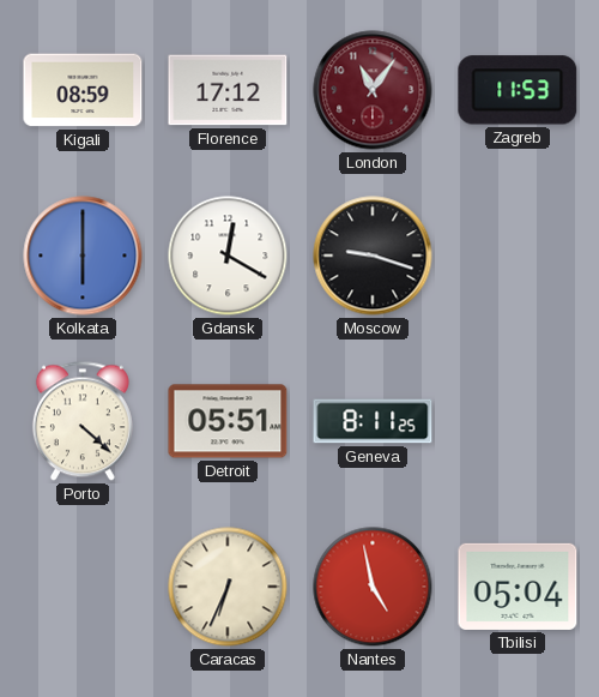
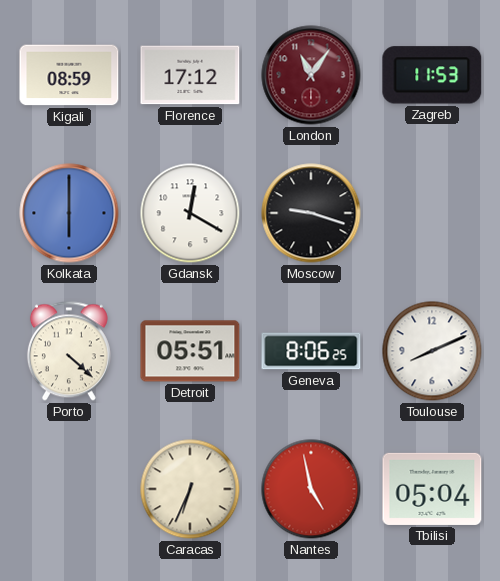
Geneva: 8:11 -> 8:06 (311, 351)
Toulouse: none -> 8:11 (432, 351)
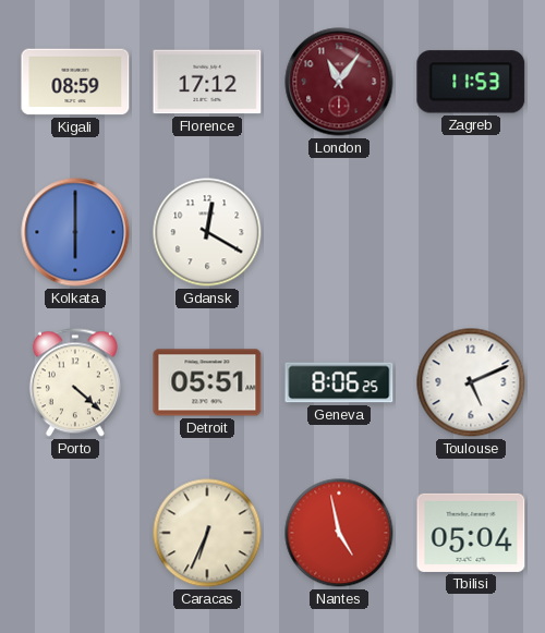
Moscow: 9:18 -> none (311, 213)
Toulouse: 8:11 -> 5:11 (471, 382)
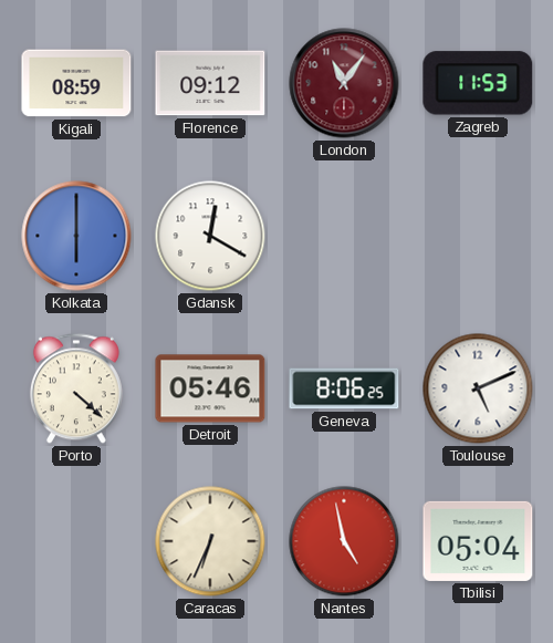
Florence: 17:12 -> 09:12 (210, 83)
Detroit: 05:51 -> 05:46 (210, 388)
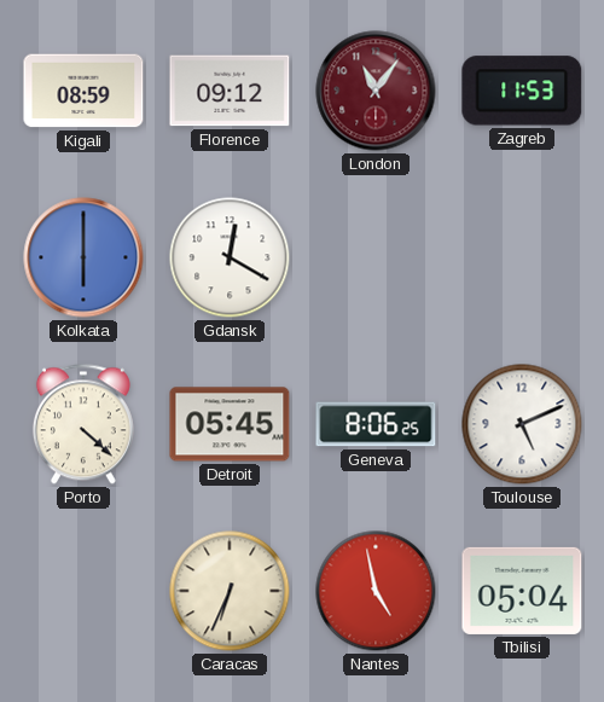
Detroit: 05:46 -> 05:45 (230, 424)
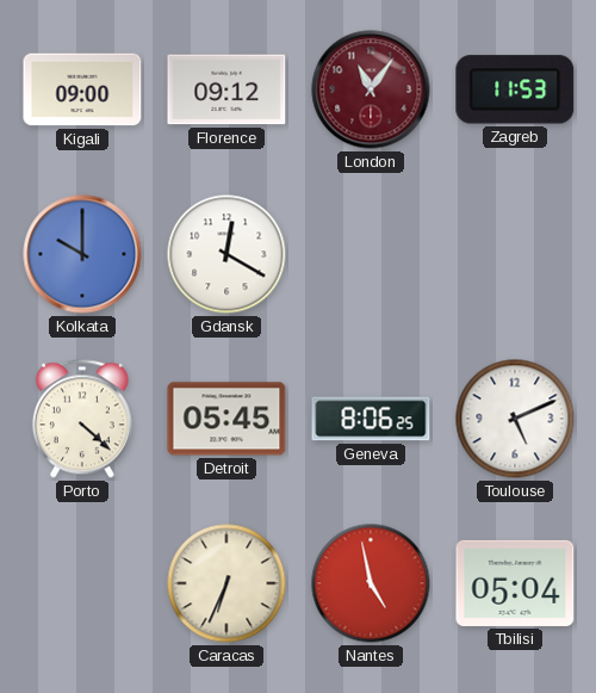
Kigali: 08:59 -> 09:00 (82, 89)
Kolkata: 6:00 -> 10:00 (82, 254)
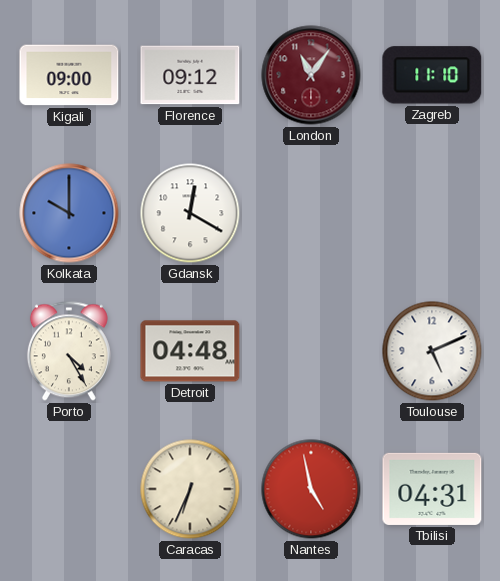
Zagreb: 11:53 -> 11:10 (432, 75)
Porto: 4:22 -> 4:25 (69, 351)
Detroit: 05:45 -> 04:48 (190, 351)
Geneva: 8:06 -> none (371, 419)
Tbilisi: 05:04 -> 04:31 (432, 489)
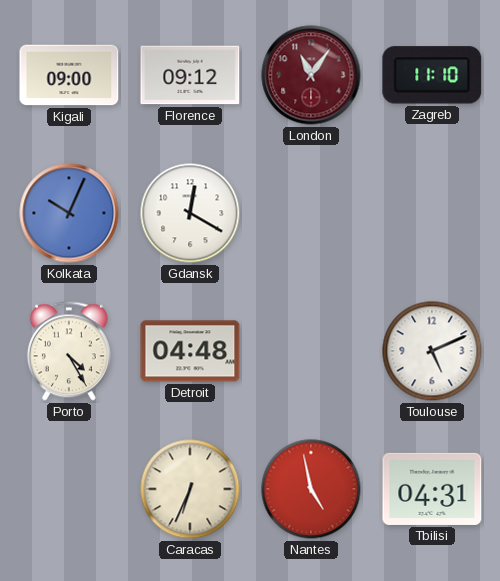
Kolkata: 10:00 -> 10:04 (69, 213)
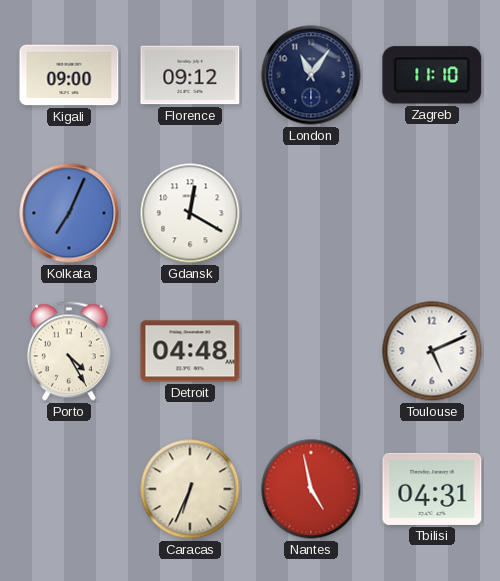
London dial: burgundy -> navy (311, 75)
Kolkata: 10:04 -> 7:04 (69, 213)
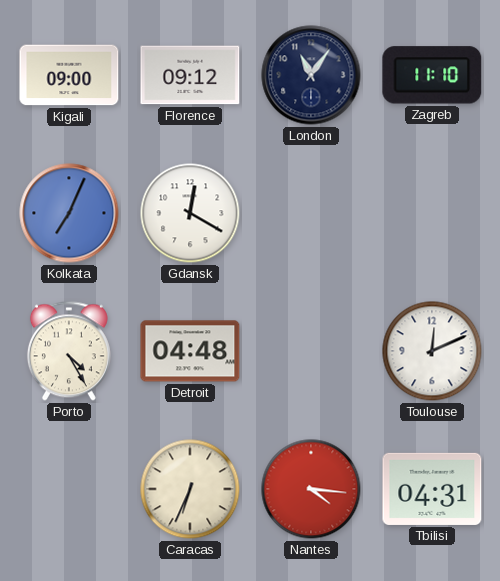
Toulouse: 5:11 -> 12:11 (432, 351)
Nantes: 4:58 -> 4:16 (311, 489)
